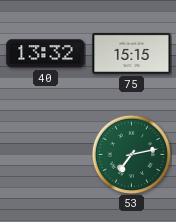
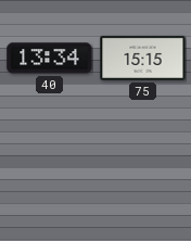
40: 13:32 -> 13:34 (50, 59)
53: 7:13 -> none (131, 154)
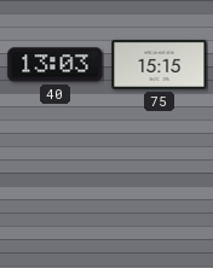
40: 13:34 -> 13:03 (56, 65)
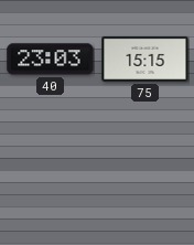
40: 13:03 -> 23:03 (51, 60)
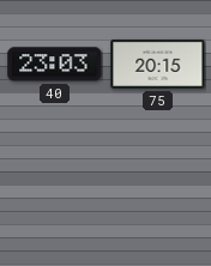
75: 15:15 -> 20:15 (158, 64)
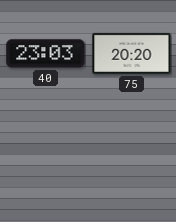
75: 20:15 -> 20:20 (132, 53)
